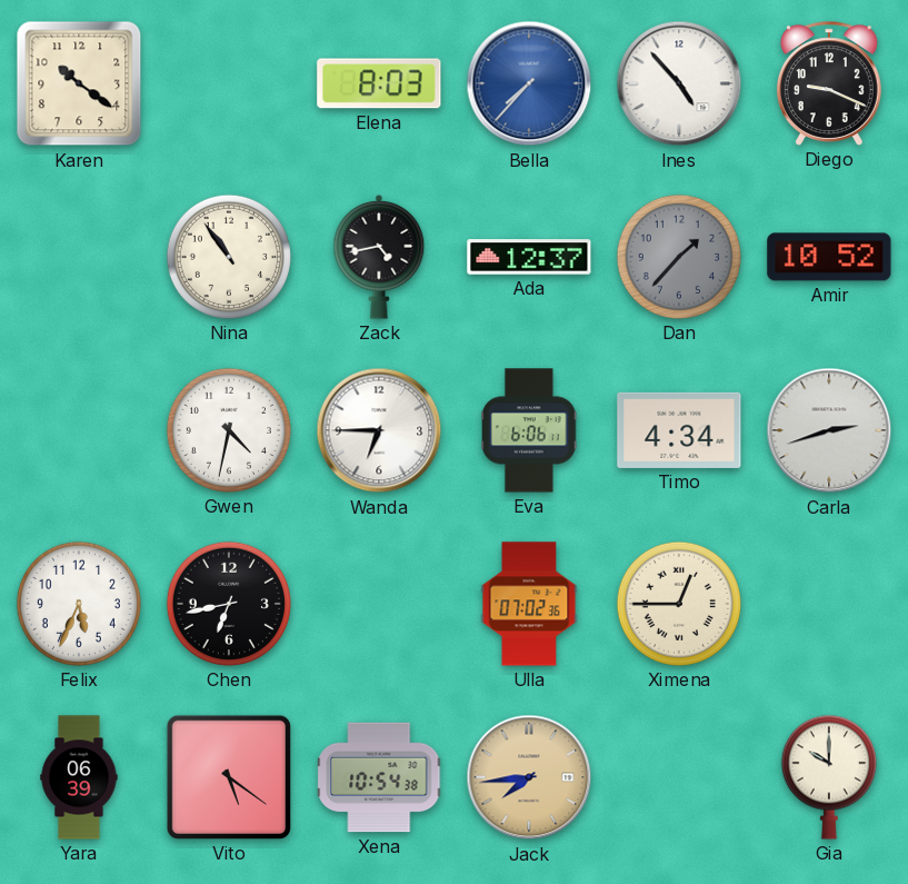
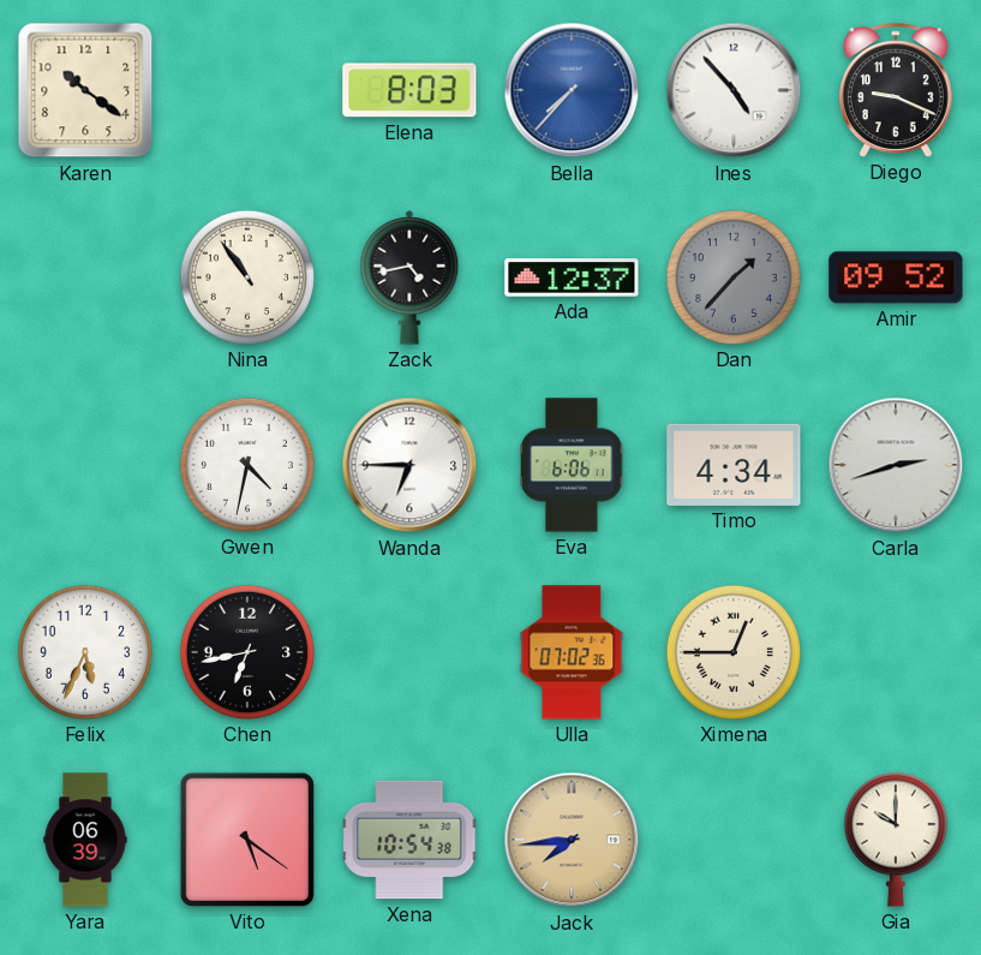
Amir: 10:52 -> 09:52 (896, 277)
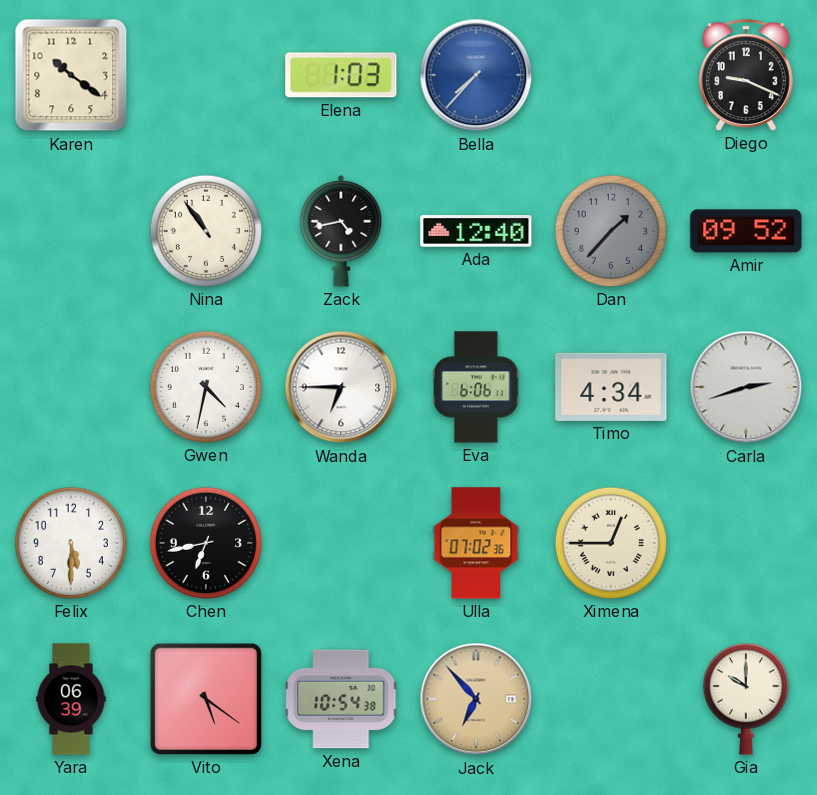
Elena: 8:03 -> 1:03 (341, 75)
Ines: 4:53 -> none (734, 90)
Ada: 12:37 -> 12:40 (476, 231)
Felix: 5:34 -> 5:30 (71, 543)
Jack: 7:44 -> 6:53 (476, 699)
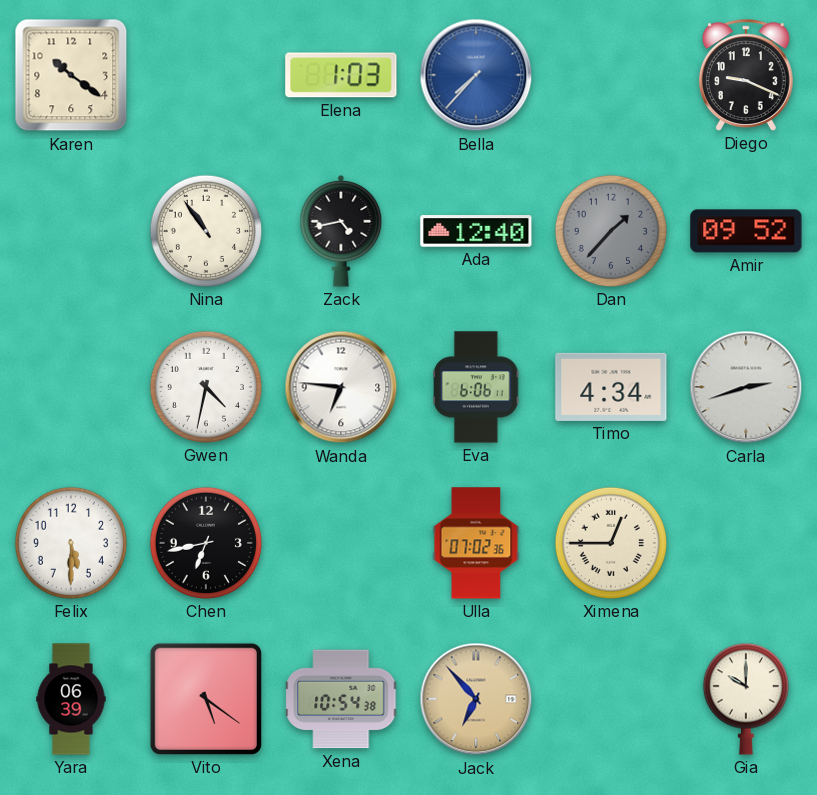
Wanda: 6:45 -> 6:46 (341, 387)
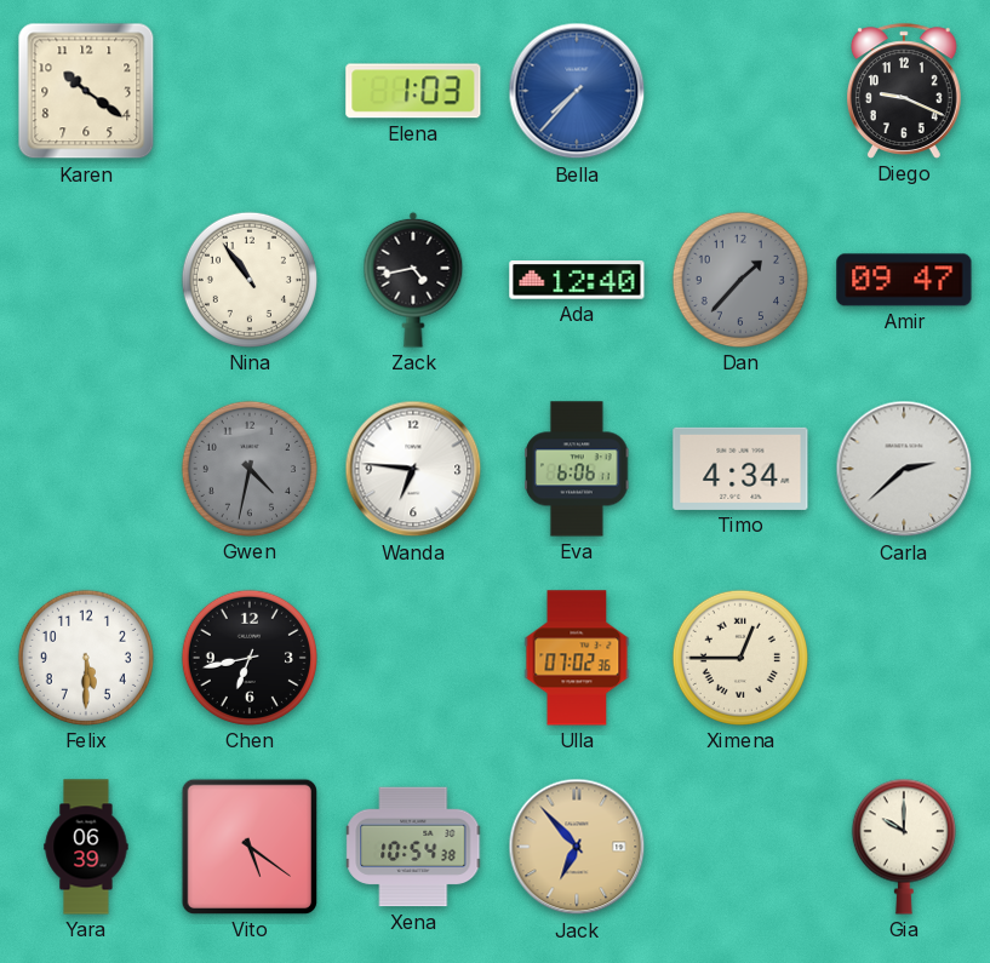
Amir: 09:52 -> 09:47 (904, 280)
Gwen dial: white -> grey (250, 469)
Carla: 2:42 -> 2:38 (904, 469)
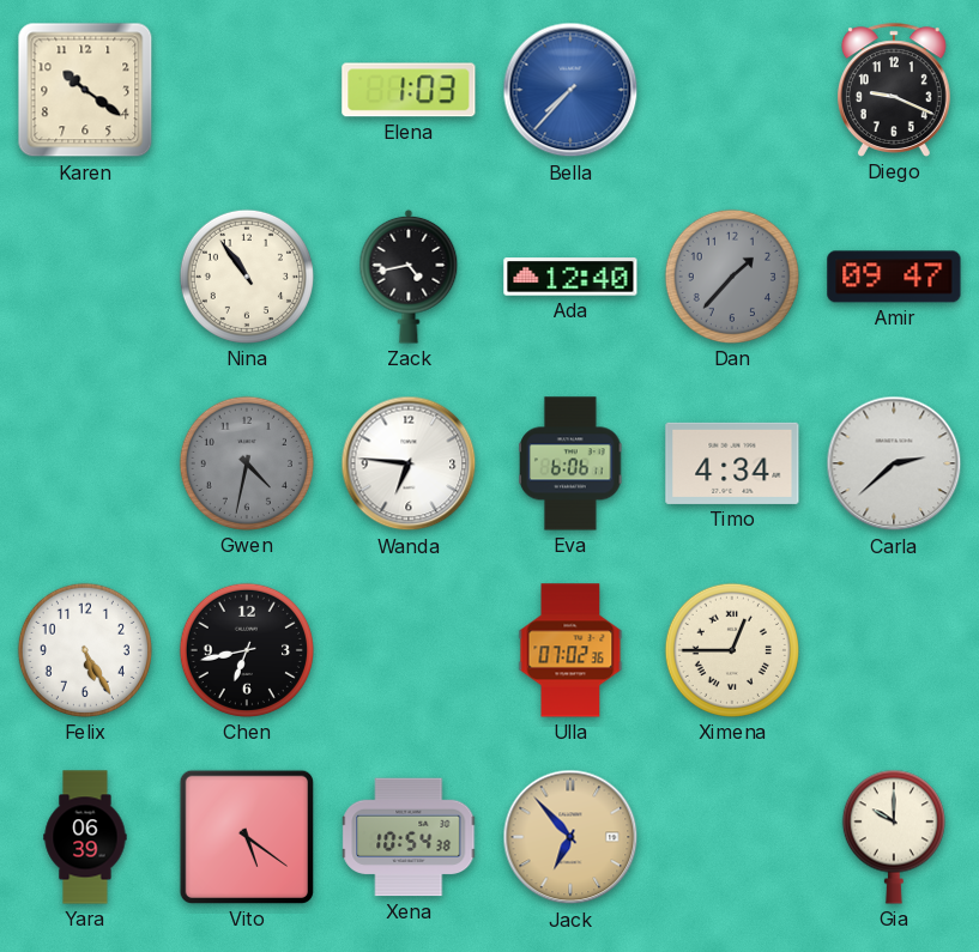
Felix: 5:30 -> 5:25 (85, 650)
